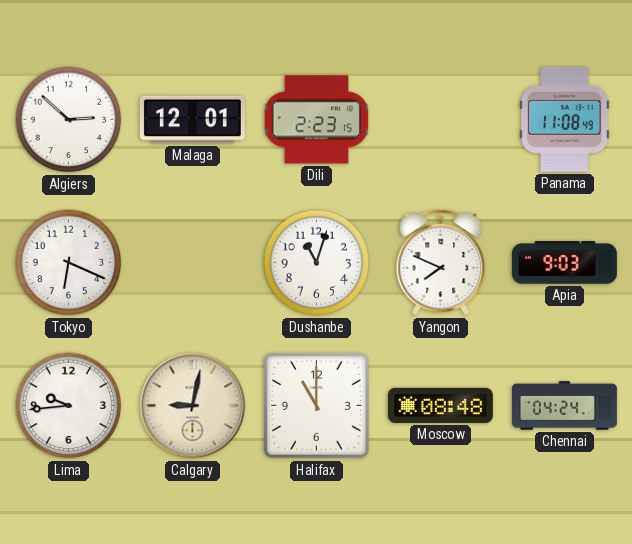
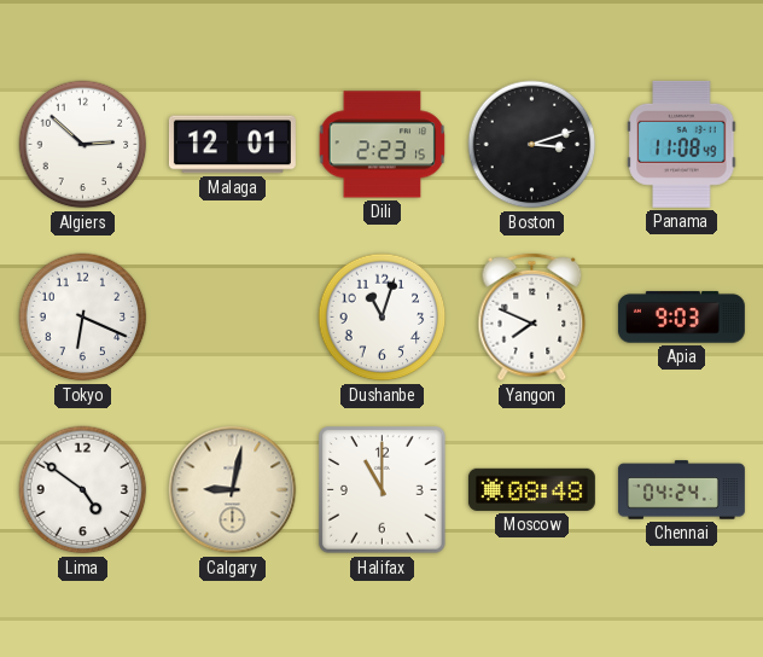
Boston: none -> 3:12 (532, 145)
Lima: 9:44 -> 4:51 (83, 490)
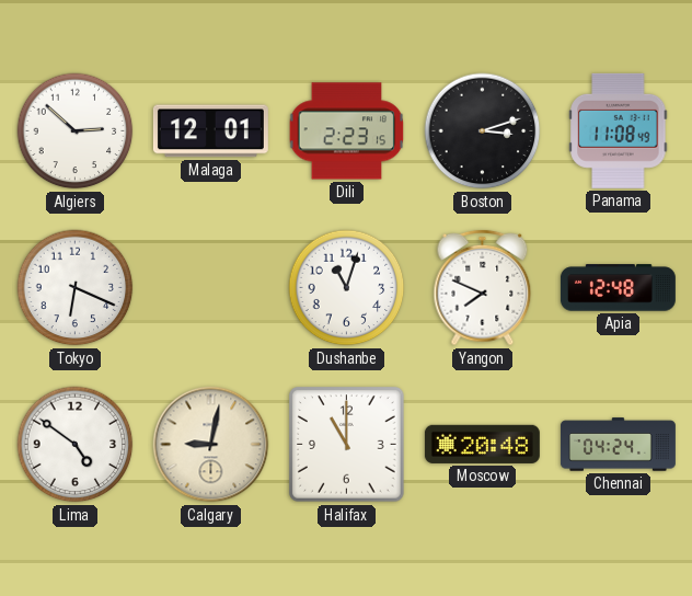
Apia: 9:03 -> 12:48 (618, 288)
Moscow: 08:48 -> 20:48 (482, 444)
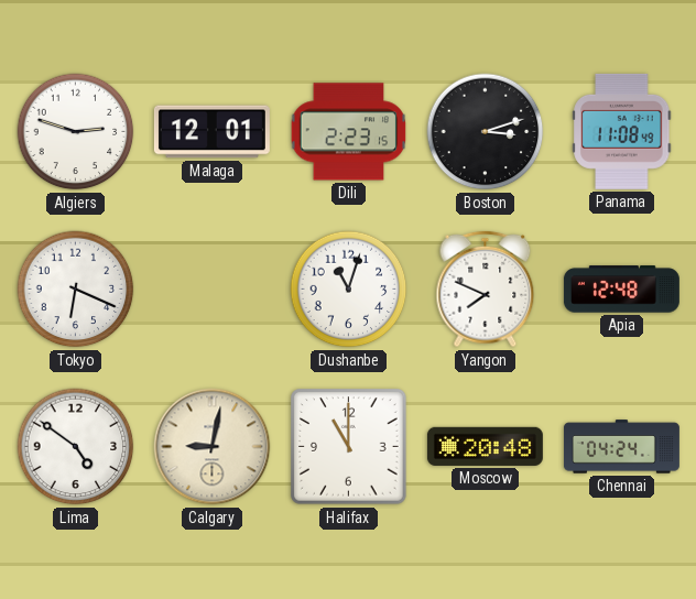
Algiers: 2:52 -> 2:48 (76, 132)
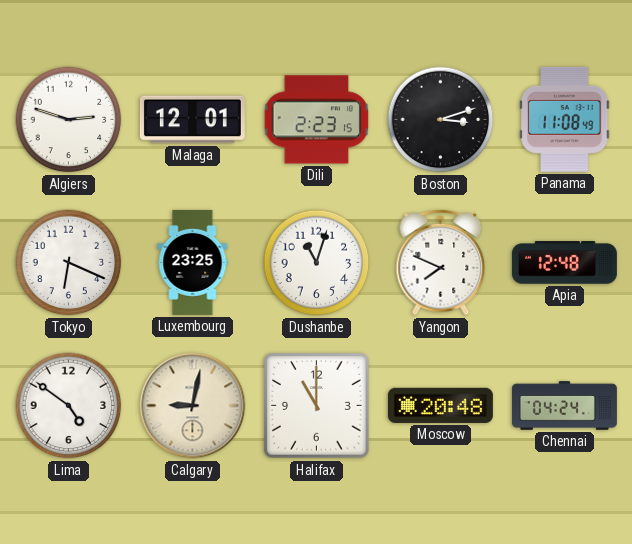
Luxembourg: none -> 23:25 (193, 262)
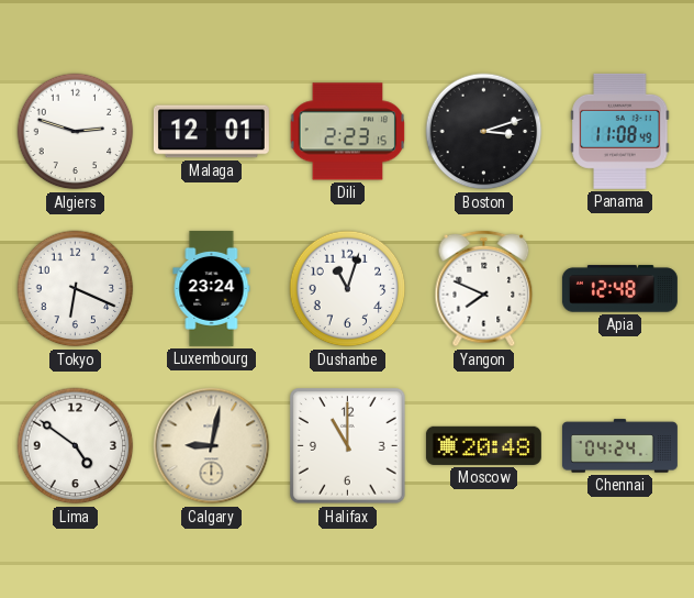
Luxembourg: 23:25 -> 23:24 (212, 288)
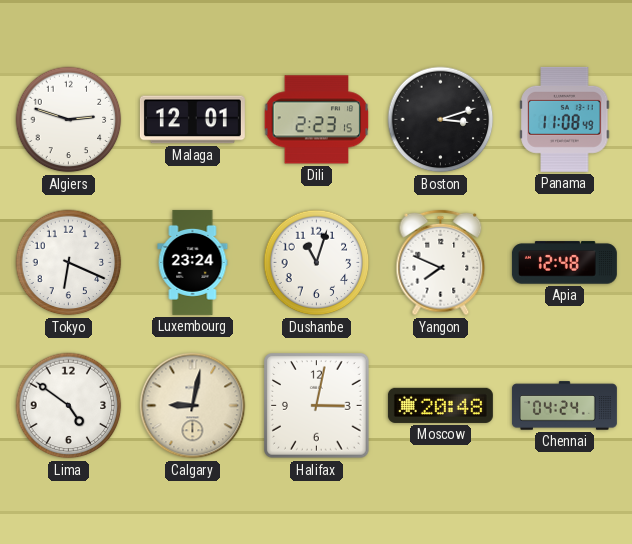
Halifax: 11:00 -> 3:02 (317, 406)
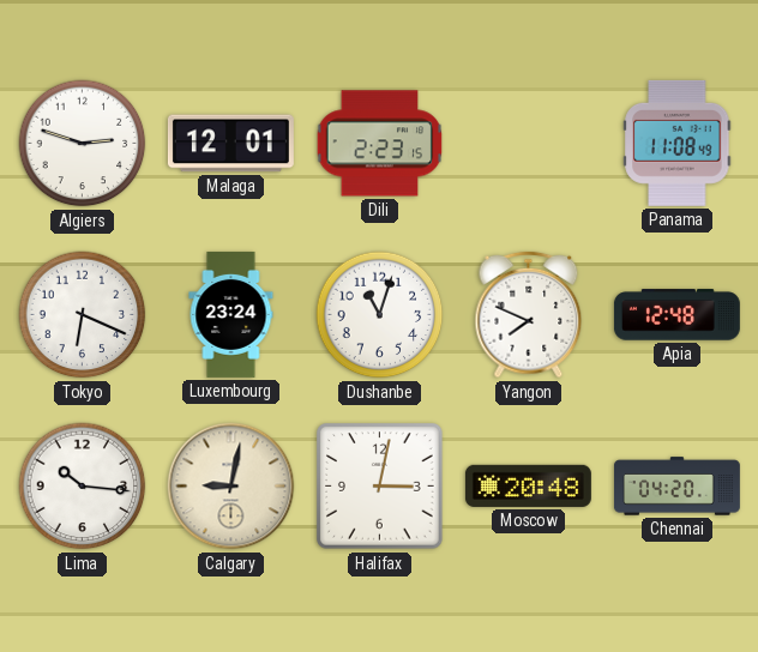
Boston: 3:12 -> none (441, 120)
Lima: 4:51 -> 10:16 (83, 487)
Chennai: 04:24 -> 04:20 (676, 487)
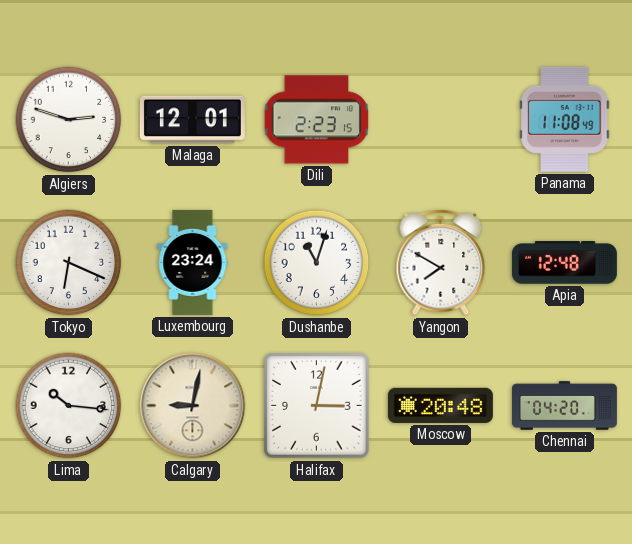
Yangon: 7:49 -> 7:50 (441, 263)
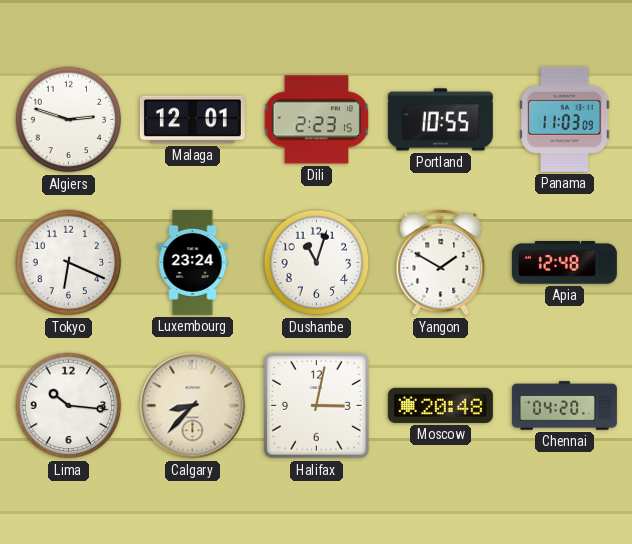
Portland: none -> 10:55 (440, 120)
Panama: 11:08 -> 11:03 (565, 119)
Yangon: 7:50 -> 1:50 (441, 263)
Calgary: 9:02 -> 8:37 (193, 406)
